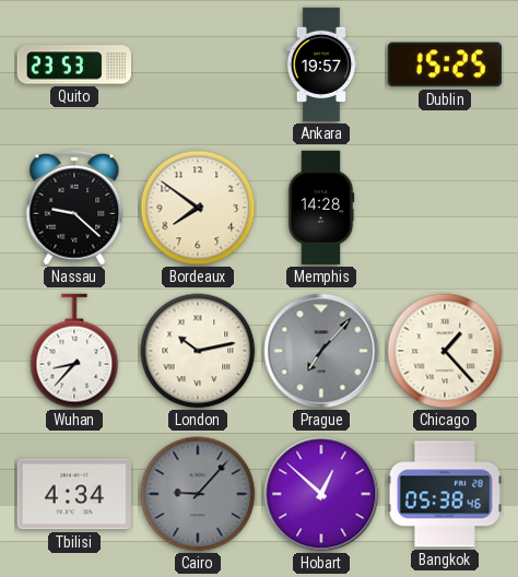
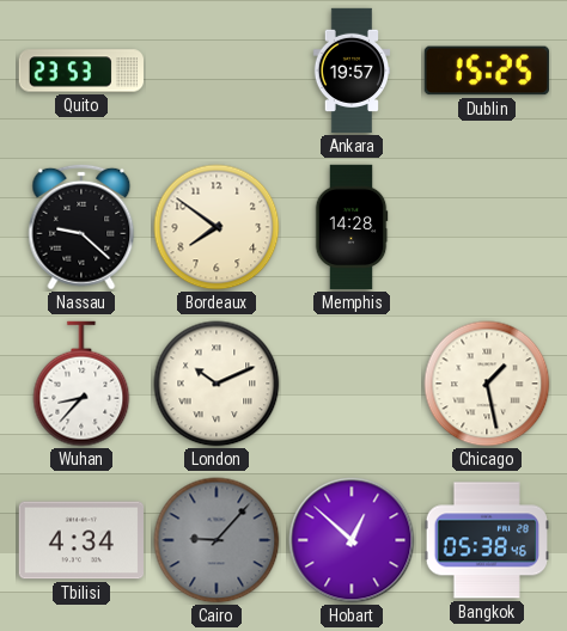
London: 10:13 -> 10:11 (217, 384)
Prague: 7:07 -> none (321, 351)
Chicago: 1:23 -> 1:28 (487, 384)
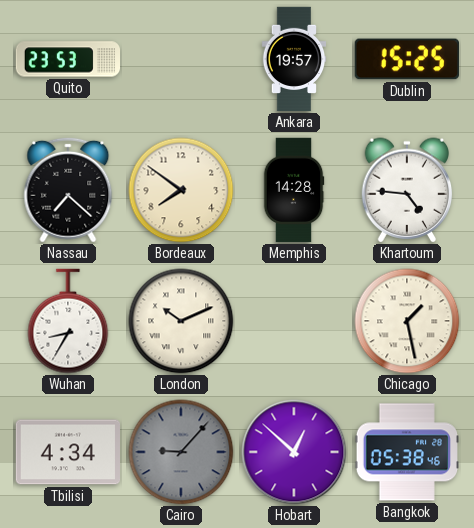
Nassau: 9:22 -> 7:22 (68, 190)
Khartoum: none -> 4:46 (407, 190)
Wuhan: 8:37 -> 8:35 (68, 321)
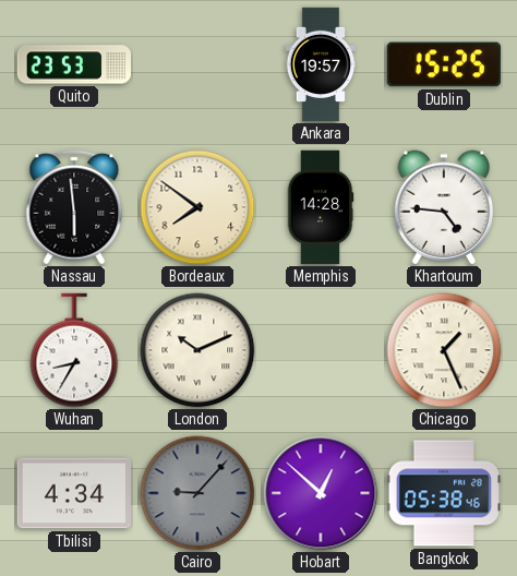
Nassau: 7:22 -> 5:59 (74, 207)
Chicago: 1:28 -> 1:26 (444, 350)
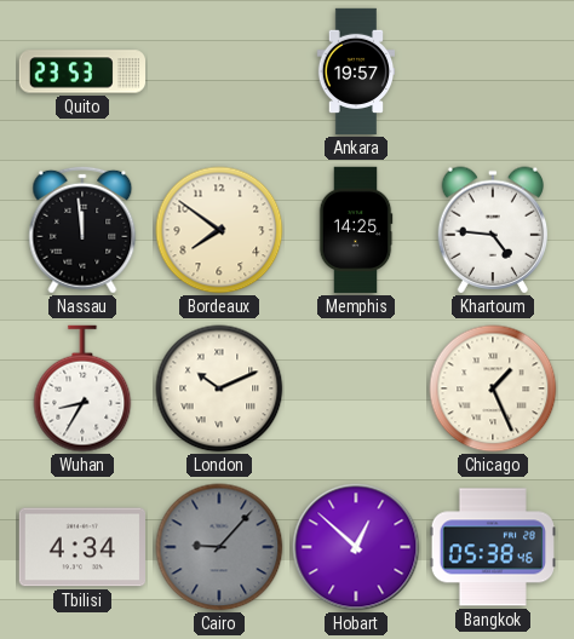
Dublin: 15:25 -> none (444, 64)
Nassau: 5:59 -> 11:59 (82, 230)
Memphis: 14:28 -> 14:25 (356, 230)
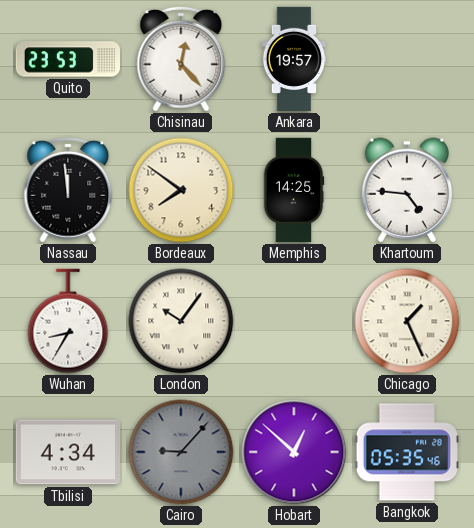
Chisinau: none -> 12:23 (181, 59)
London: 10:11 -> 10:06 (181, 321)
Bangkok: 05:38 -> 05:35 (406, 452)
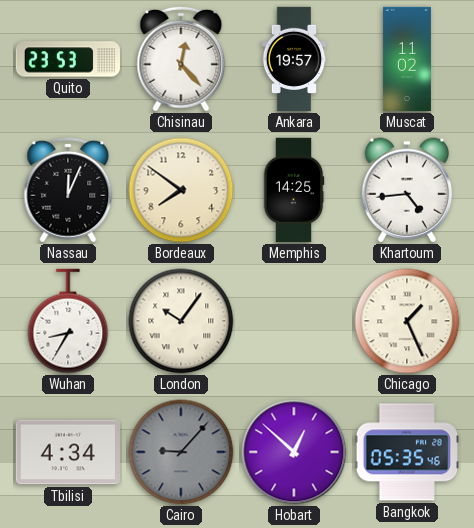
Muscat: none -> 11:02 (407, 59)
Nassau: 11:59 -> 12:04 (68, 190)
Khartoum: 4:46 -> 4:44 (407, 190)
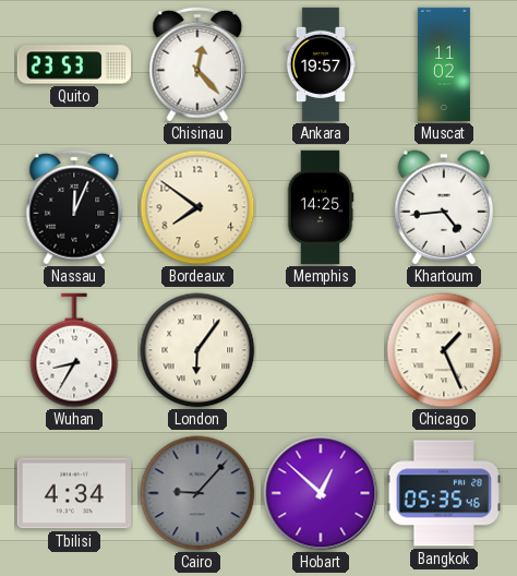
London: 10:06 -> 6:06 (197, 350)
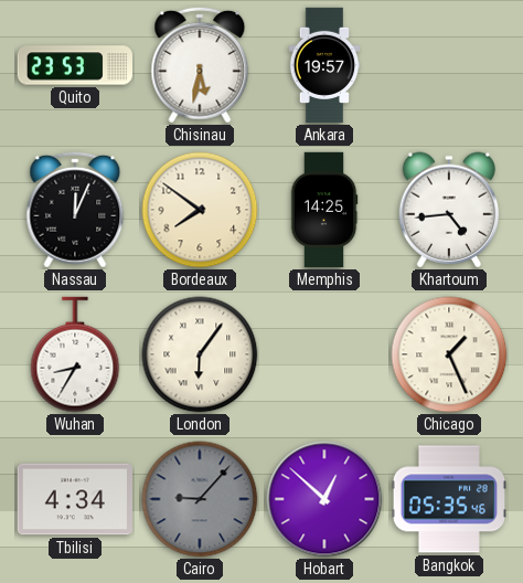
Chisinau: 12:23 -> 5:32 (200, 65)
Muscat: 11:02 -> none (444, 64)
